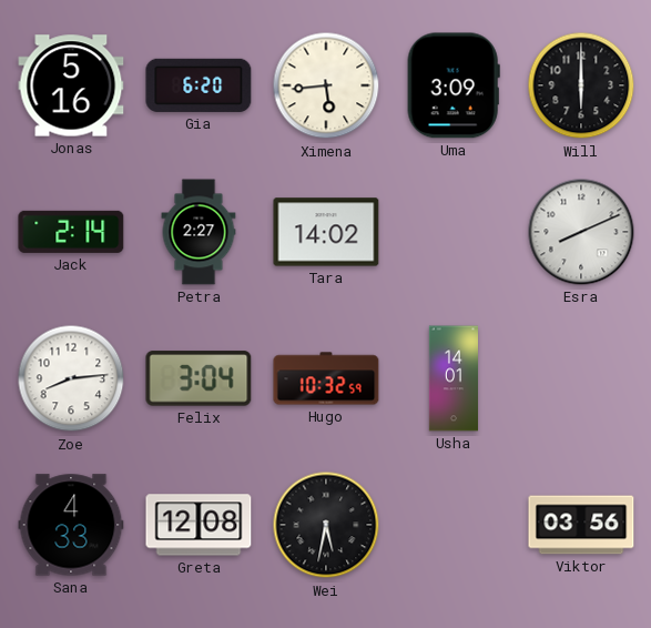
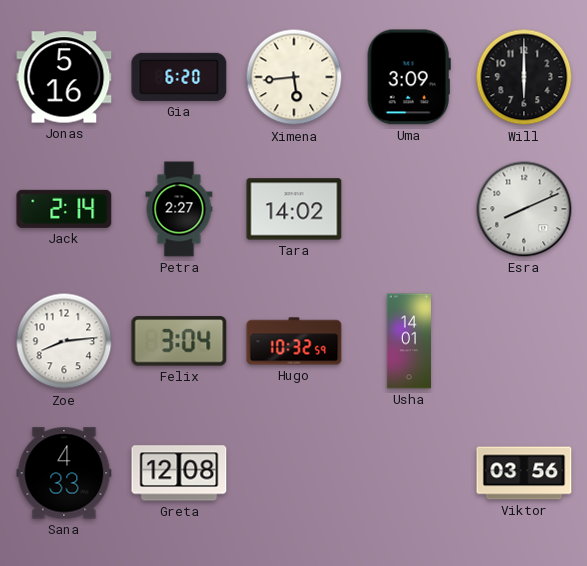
Wei: 5:32 -> none (326, 525)
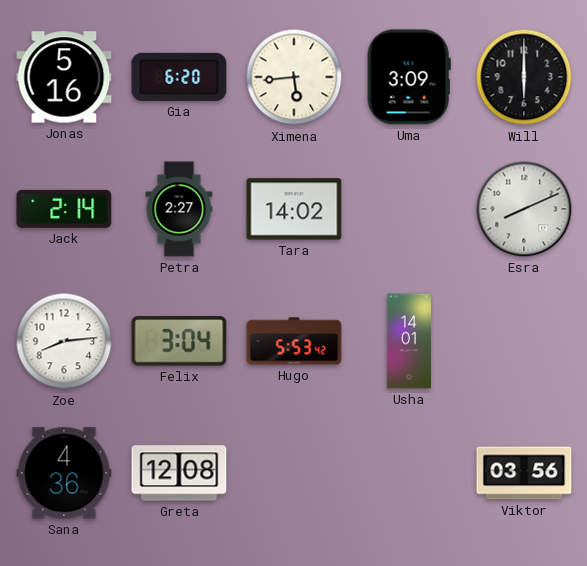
Hugo: 10:32 -> 5:53 (294, 341)
Sana: 4:33 -> 4:36 (64, 473)
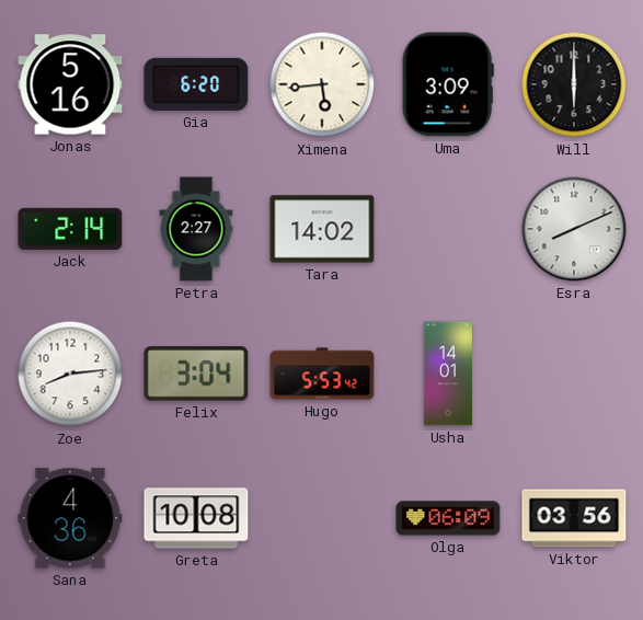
Greta: 12:08 -> 10:08 (196, 518)
Olga: none -> 06:09 (448, 518)
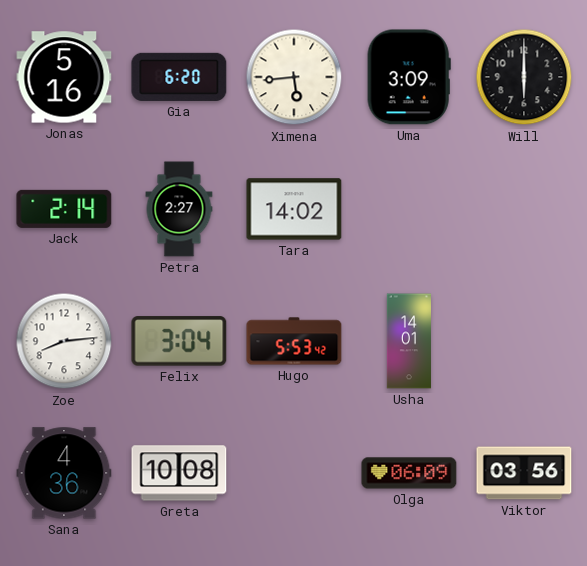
Esra: 8:11 -> none (574, 229)
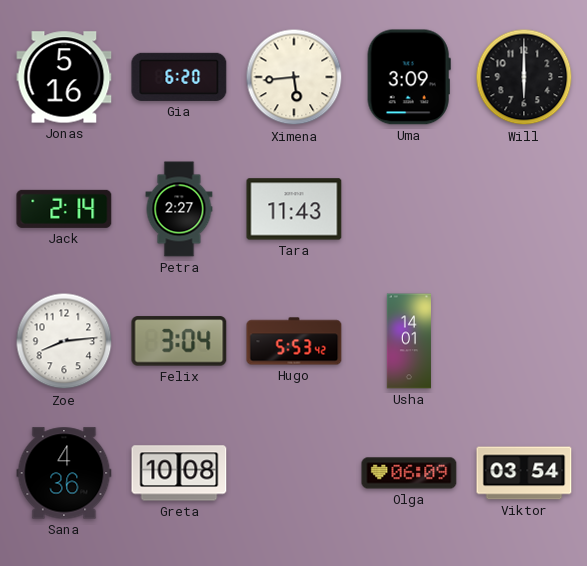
Tara: 14:02 -> 11:43 (294, 209)
Viktor: 03:56 -> 03:54 (524, 473)
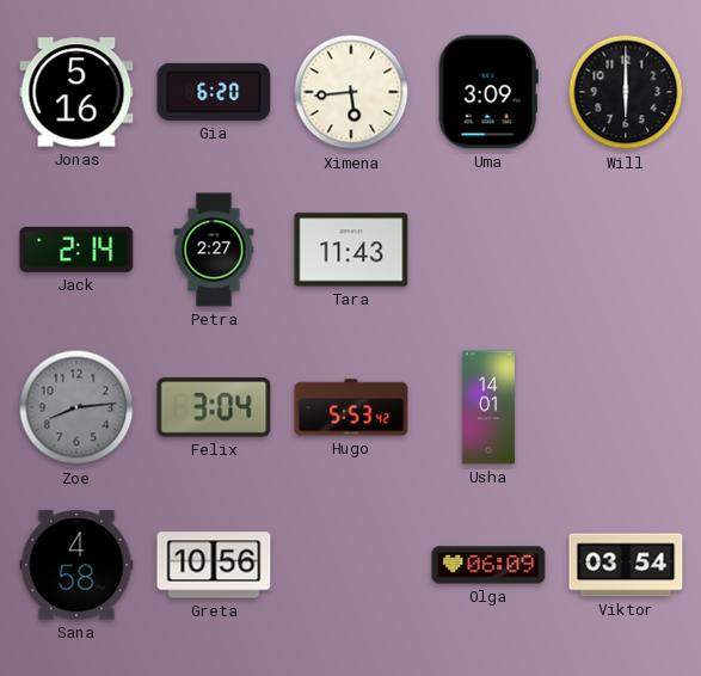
Zoe dial: white -> grey (76, 407)
Sana: 4:36 -> 4:58 (76, 565)
Greta: 10:08 -> 10:56 (214, 565)
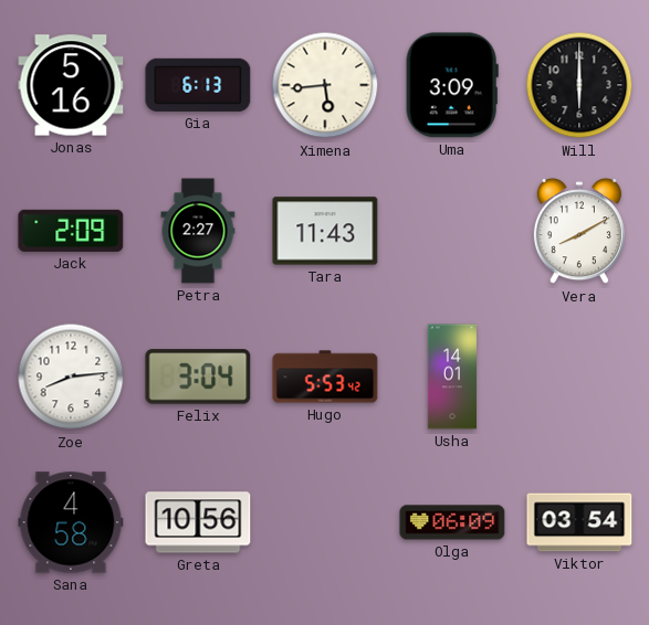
Gia: 6:20 -> 6:13 (198, 85)
Jack: 2:14 -> 2:09 (71, 231)
Vera: none -> 8:10 (579, 232)
Zoe dial: grey -> white (71, 377)
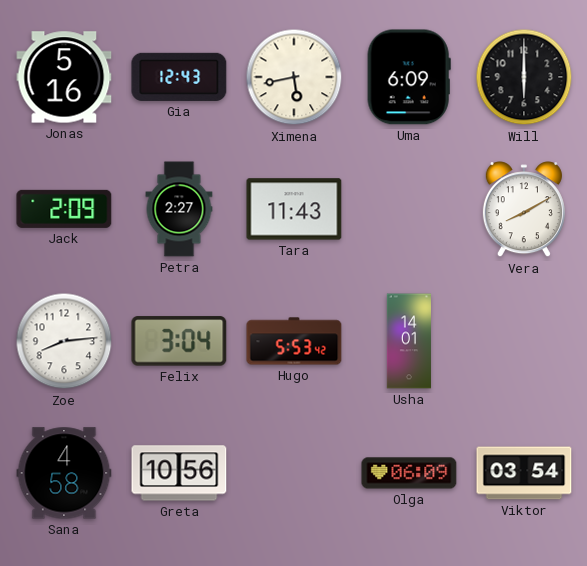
Gia: 6:13 -> 12:43 (179, 77)
Ximena: 5:44 -> 5:43 (294, 77)
Uma: 3:09 -> 6:09 (409, 77)
